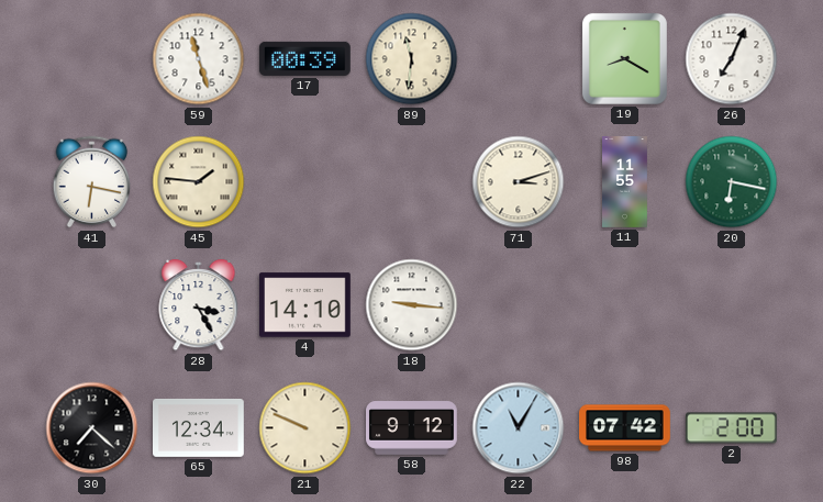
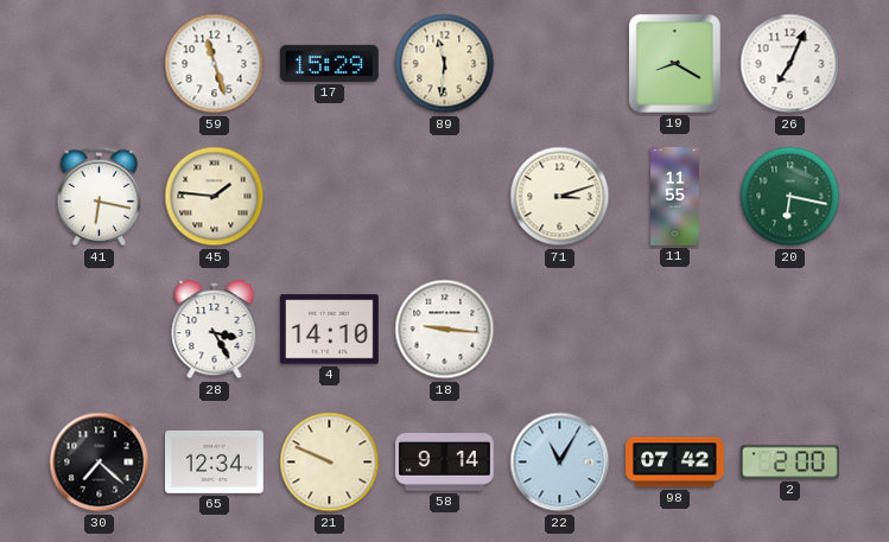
17: 00:39 -> 15:29 (329, 63)
58: 9:12 -> 9:14 (445, 463)
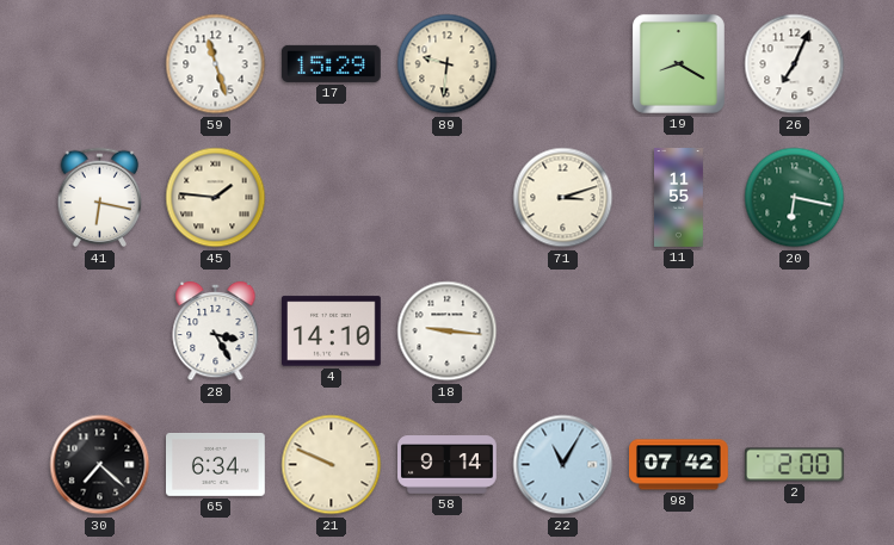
89: 11:31 -> 9:31 (448, 64)
65: 12:34 -> 6:34 (216, 464)
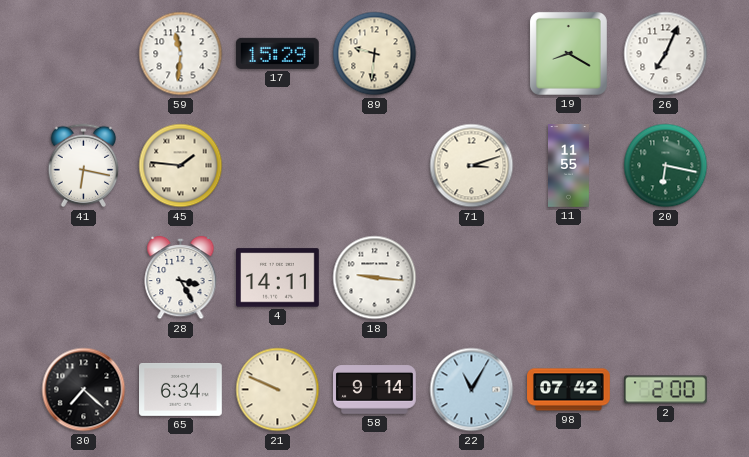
59: 11:27 -> 11:31 (181, 54)
4: 14:10 -> 14:11 (278, 278)
